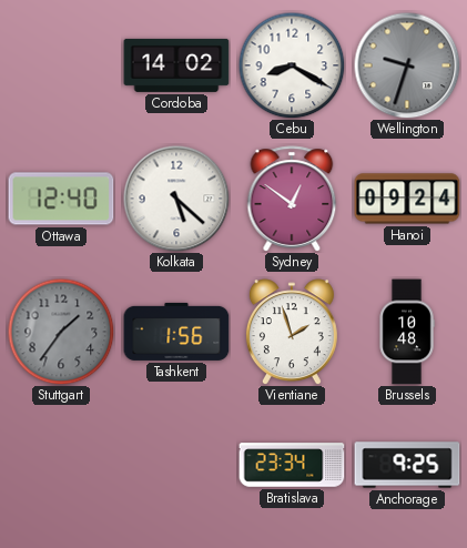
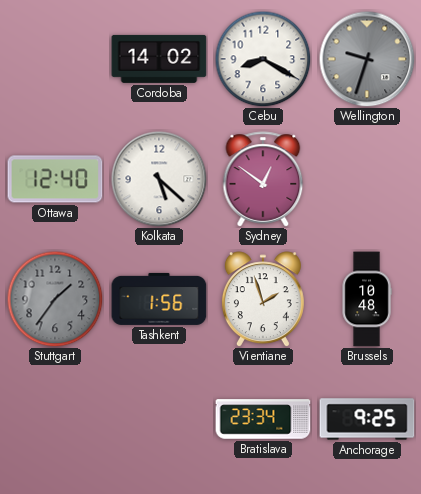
Hanoi: 09:24 -> none (407, 199)
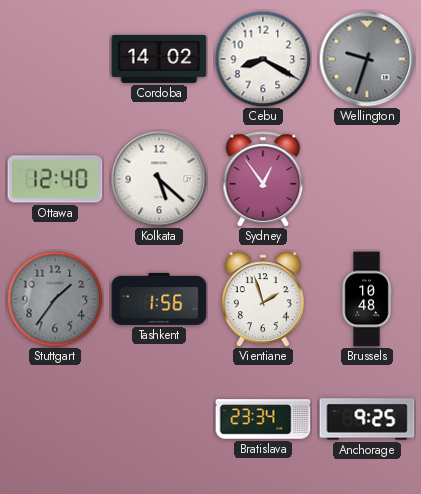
Sydney: 12:51 -> 12:54 (263, 179)
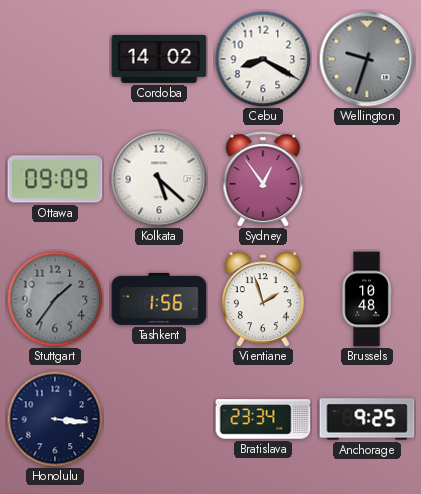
Ottawa: 12:40 -> 09:09 (55, 179)
Honolulu: none -> 3:16 (55, 419)
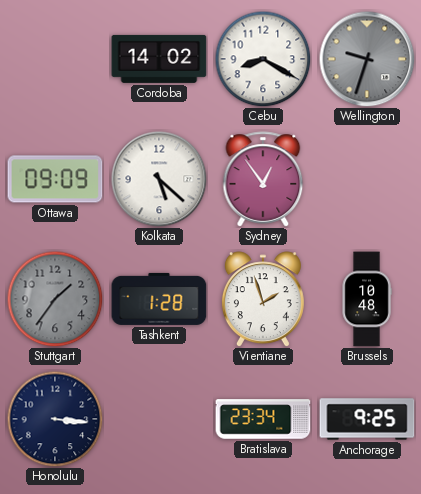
Tashkent: 1:56 -> 1:28 (159, 299)
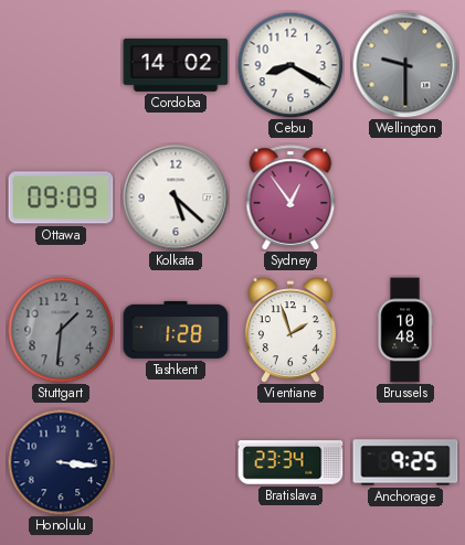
Wellington: 9:33 -> 9:30 (405, 65)
Stuttgart: 1:36 -> 1:31 (61, 330)
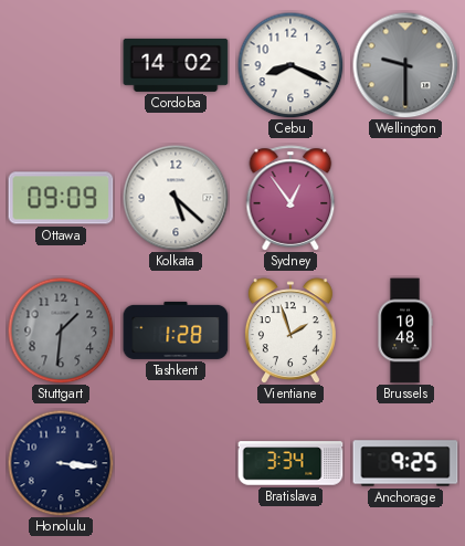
Cebu: 8:20 -> 8:19 (290, 65)
Bratislava: 23:34 -> 3:34 (290, 463)
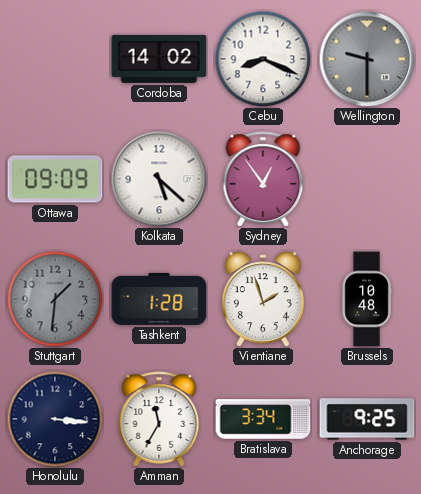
Amman: none -> 11:35 (159, 419)
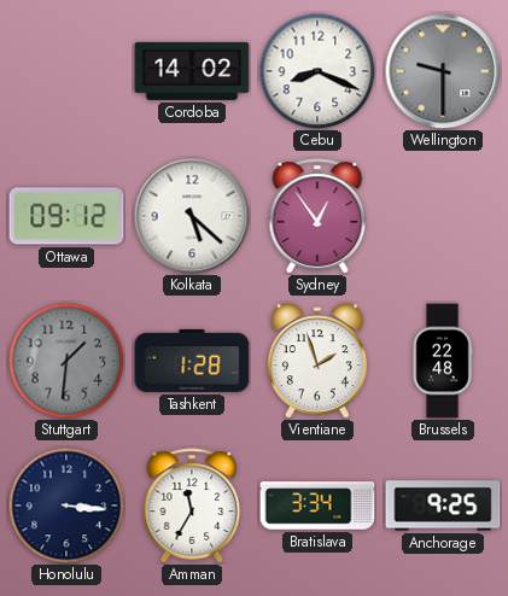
Ottawa: 09:09 -> 09:12 (66, 216)
Brussels: 10:48 -> 22:48 (443, 361)
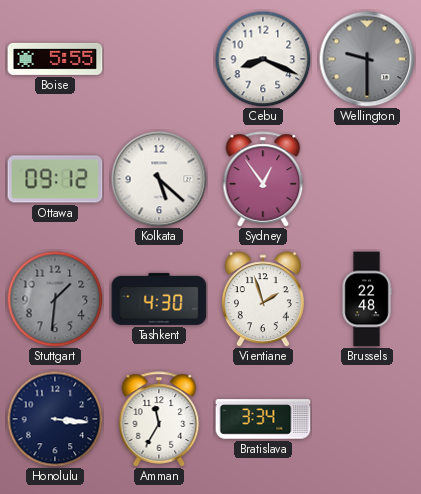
Boise: none -> 5:55 (55, 59)
Cordoba: 14:02 -> none (192, 71)
Tashkent: 1:28 -> 4:30 (159, 299)
Anchorage: 9:25 -> none (443, 506)
